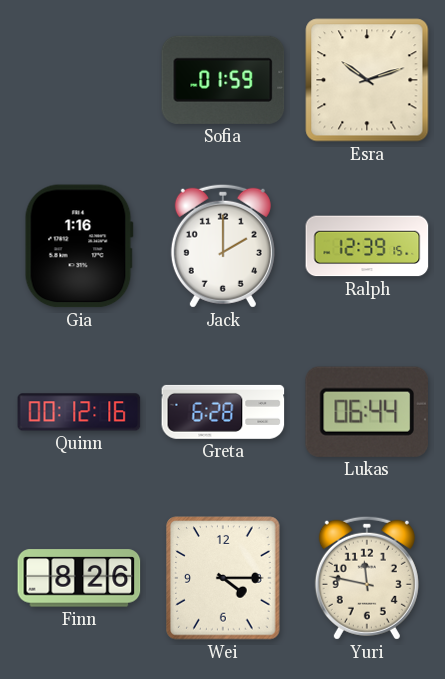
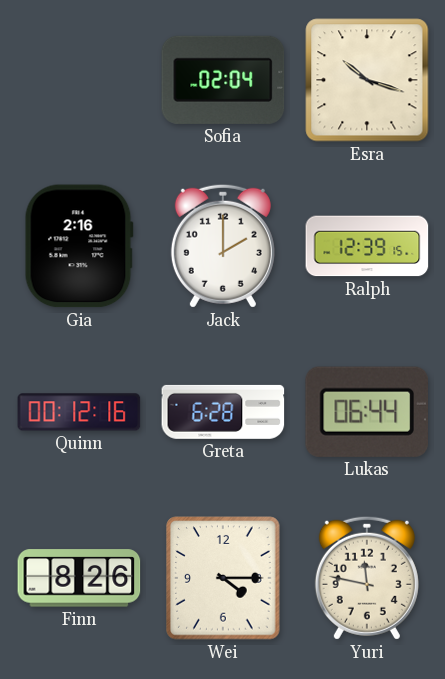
Sofia: 01:59 -> 02:04 (223, 80)
Esra: 10:12 -> 10:18 (367, 80)
Gia: 1:16 -> 2:16 (79, 246)
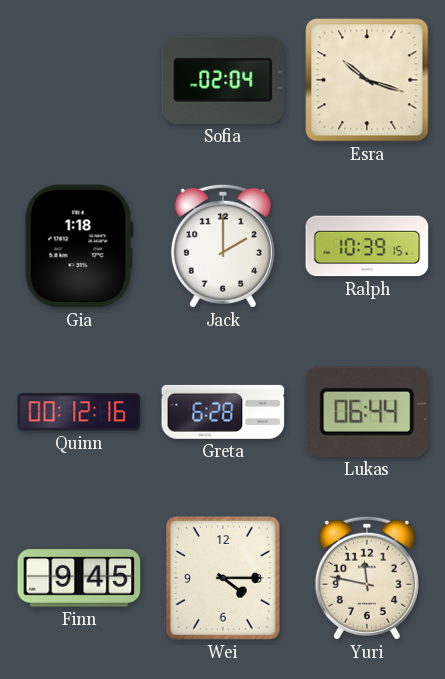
Gia: 2:16 -> 1:18 (79, 246)
Ralph: 12:39 -> 10:39 (367, 246)
Finn: 8:26 -> 9:45 (79, 578)
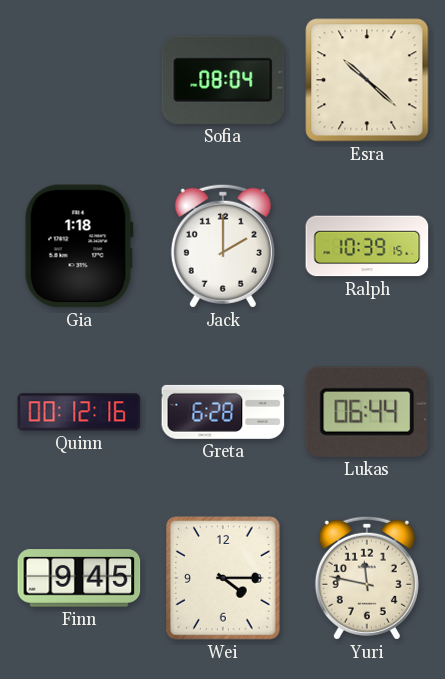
Sofia: 02:04 -> 08:04 (223, 80)
Esra: 10:18 -> 10:22 (367, 80)
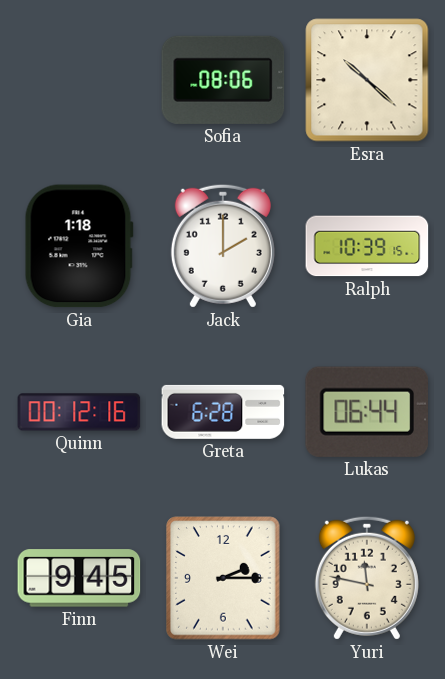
Sofia: 08:04 -> 08:06 (223, 80)
Wei: 4:15 -> 2:15 (223, 578)
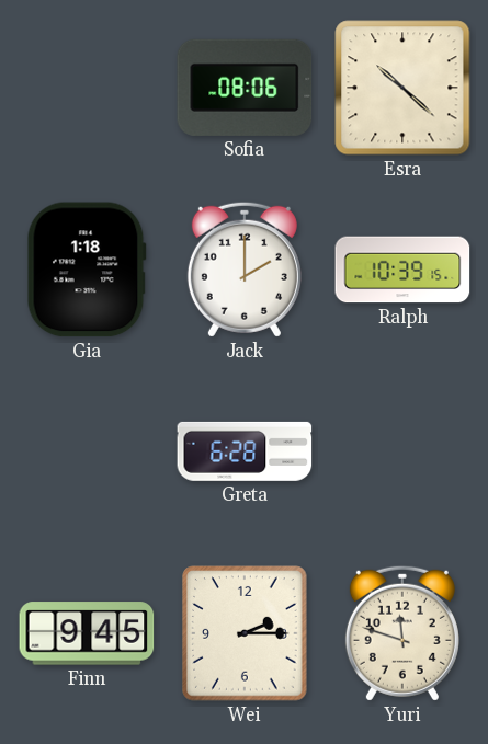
Quinn: 00:12 -> none (79, 412)
Lukas: 06:44 -> none (367, 412)
Yuri: 11:47 -> 11:48 (402, 633)
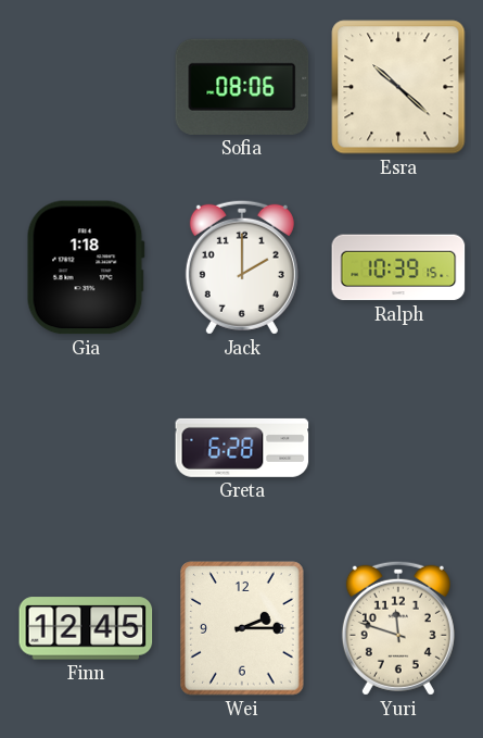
Finn: 9:45 -> 12:45 (86, 628)
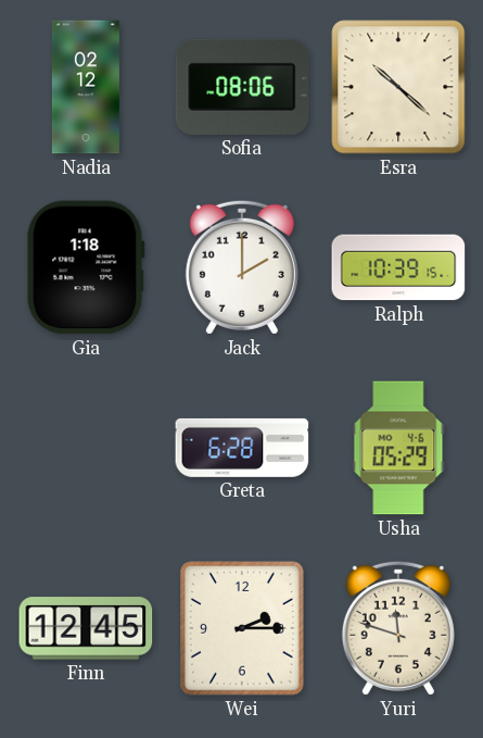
Nadia: none -> 02:12 (86, 87)
Usha: none -> 05:29 (398, 448)
